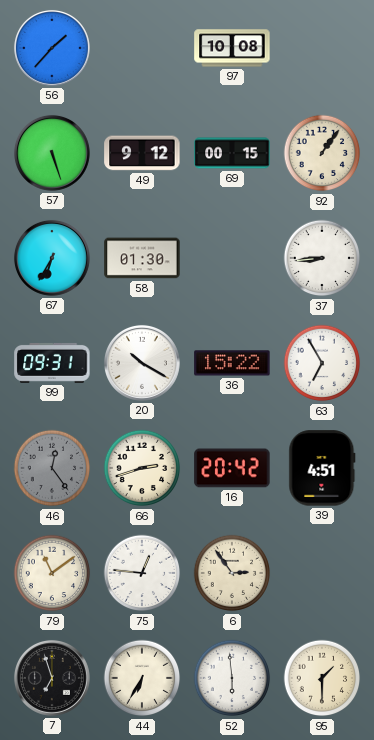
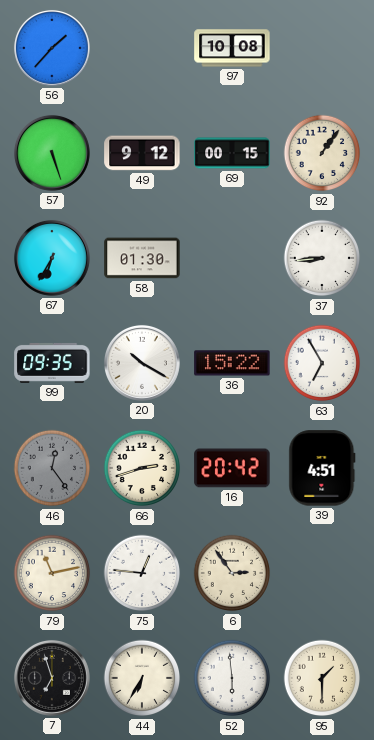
99: 09:31 -> 09:35 (52, 363)
79: 11:09 -> 11:13 (52, 573)
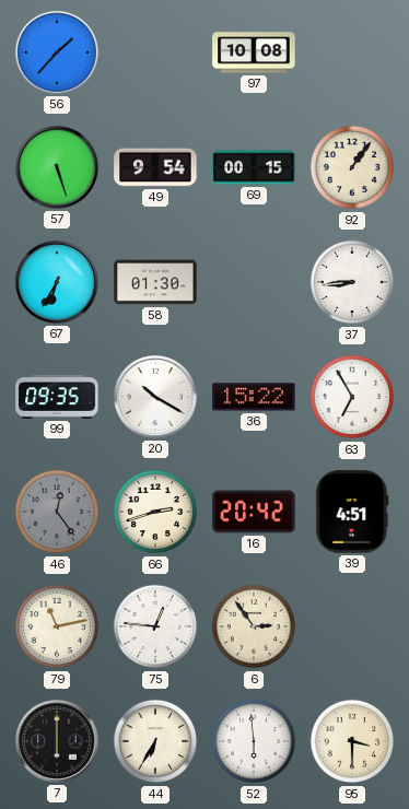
49: 9:12 -> 9:54 (155, 167)
7: 6:57 -> 6:00 (57, 741)
95: 1:30 -> 3:30 (352, 741)
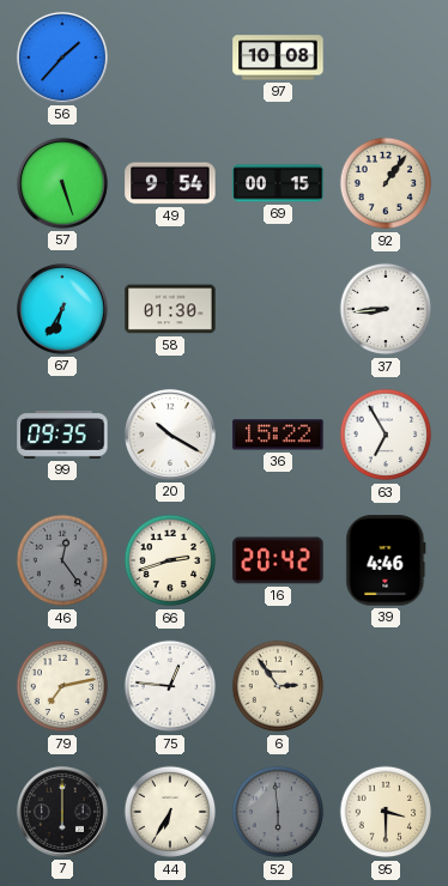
39: 4:51 -> 4:46 (386, 560)
79: 11:13 -> 7:13 (62, 686)
52 dial: white -> grey (278, 812)
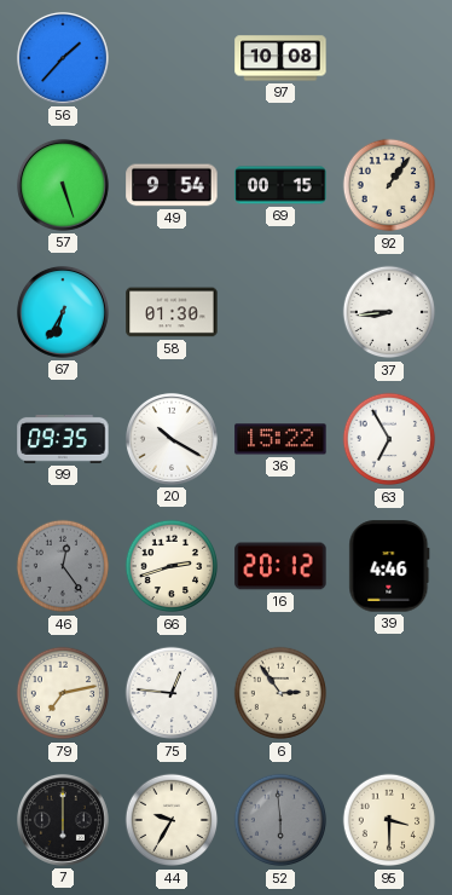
16: 20:42 -> 20:12 (280, 566)
44: 6:35 -> 9:35 (172, 820)
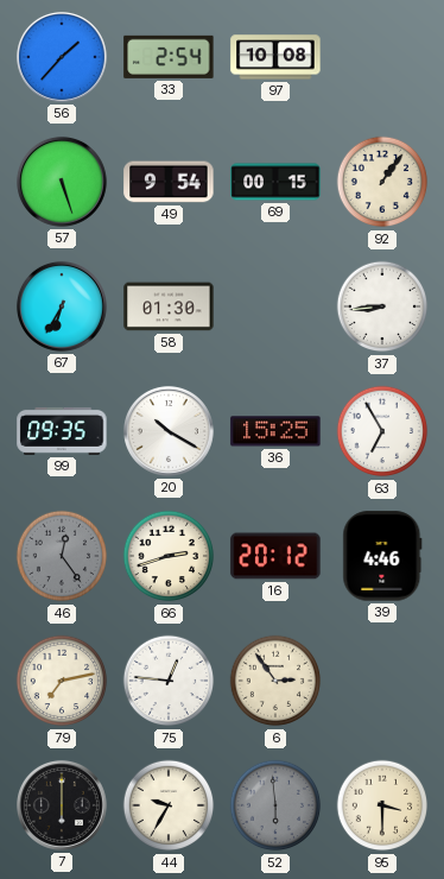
33: none -> 2:54 (169, 57)
36: 15:22 -> 15:25 (275, 431)
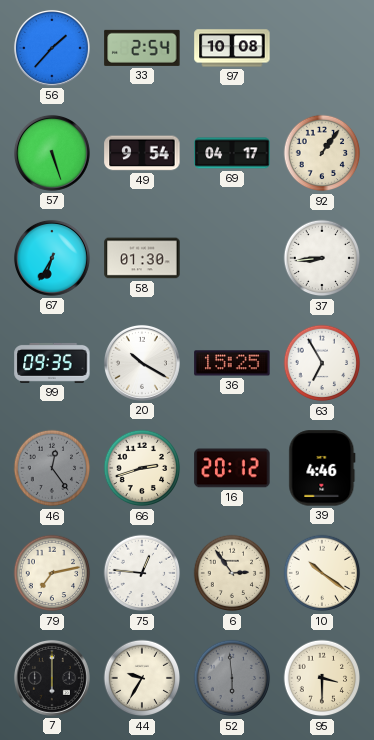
69: 00:15 -> 04:17 (232, 153)
10: none -> 10:21 (322, 573)
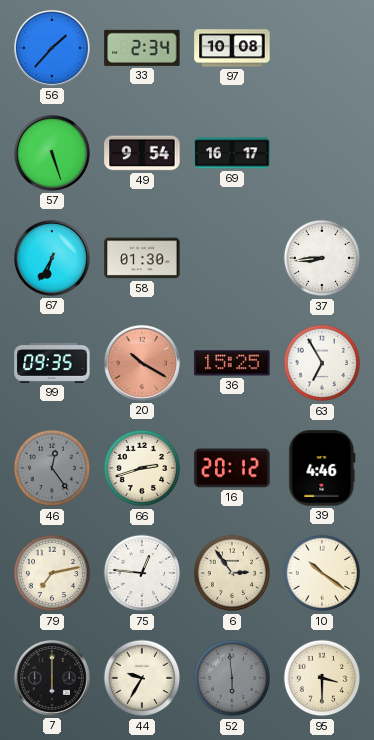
33: 2:54 -> 2:34 (142, 48)
69: 04:17 -> 16:17 (232, 153)
92: 1:06 -> none (322, 153)
20 dial: white -> salmon (142, 363)
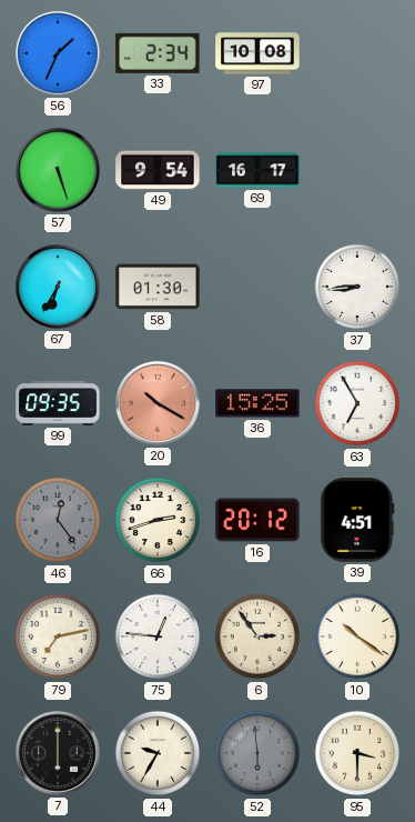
56: 1:37 -> 1:34 (58, 53)
39: 4:46 -> 4:51 (357, 520)
